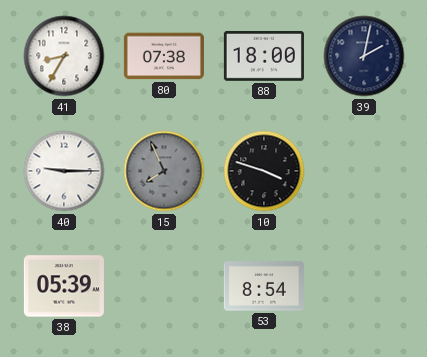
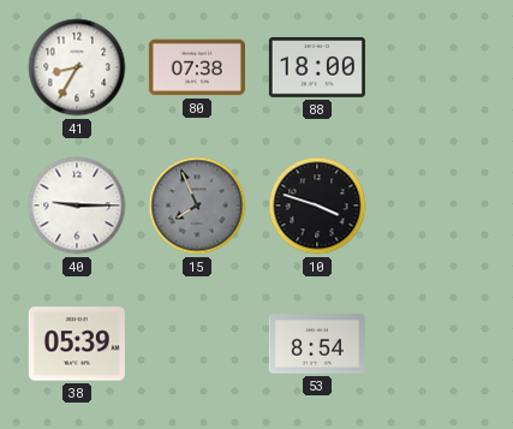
39: 2:02 -> none (364, 56)
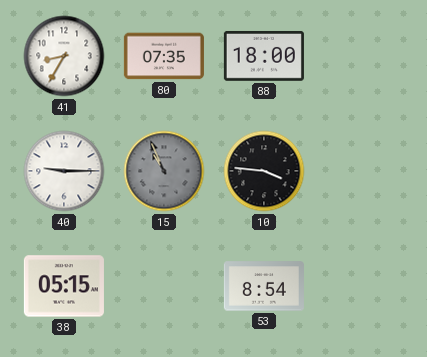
80: 07:38 -> 07:35 (164, 56)
15: 7:56 -> 10:56 (164, 171)
10: 3:48 -> 3:46 (264, 171)
38: 05:39 -> 05:15 (64, 286)
